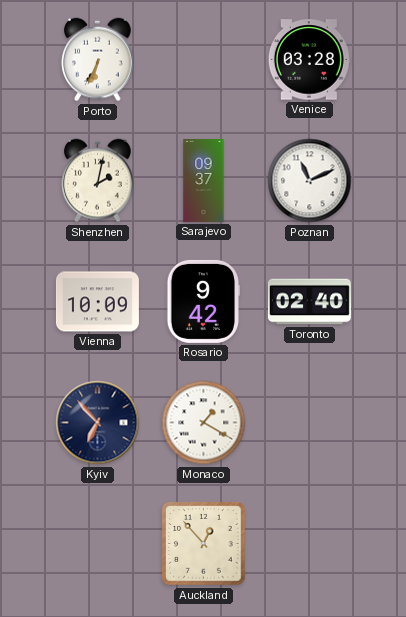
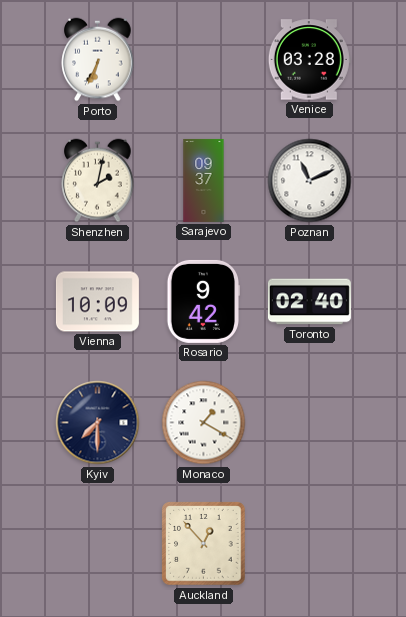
Kyiv: 6:53 -> 7:30 (98, 423)
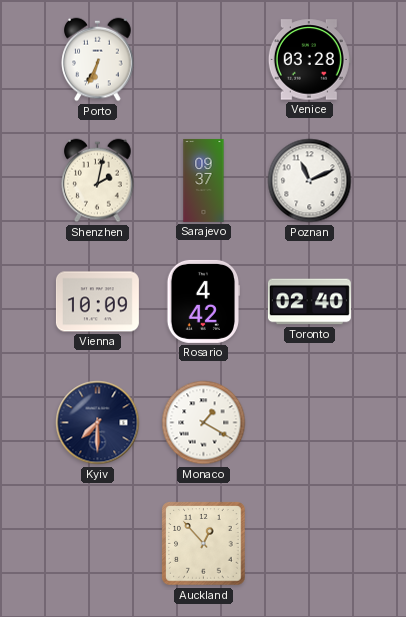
Rosario: 9:42 -> 4:42 (203, 301)
